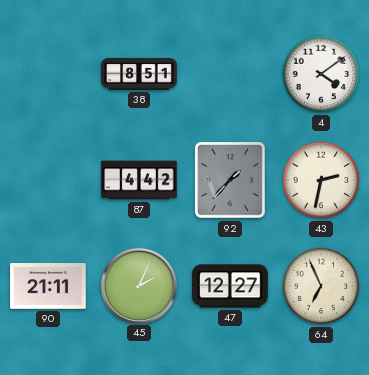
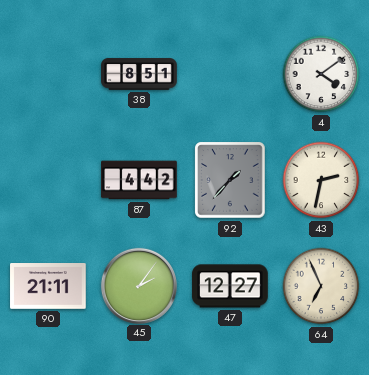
45: 2:04 -> 2:06 (138, 285)
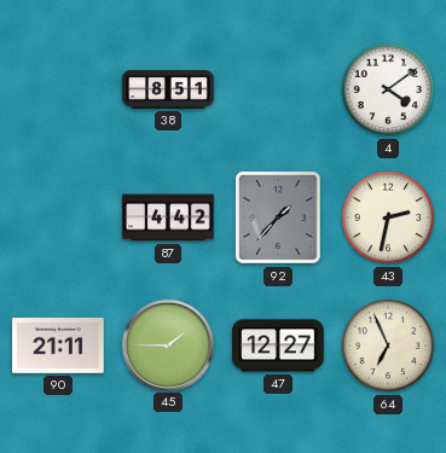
45: 2:06 -> 1:45 (167, 344)
